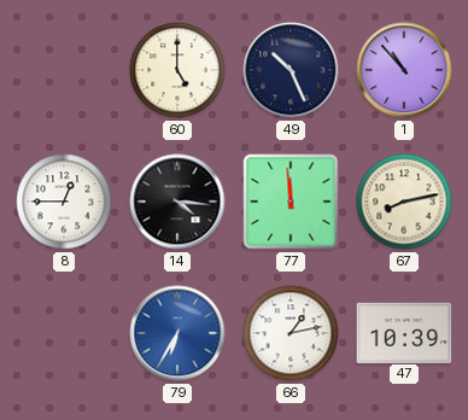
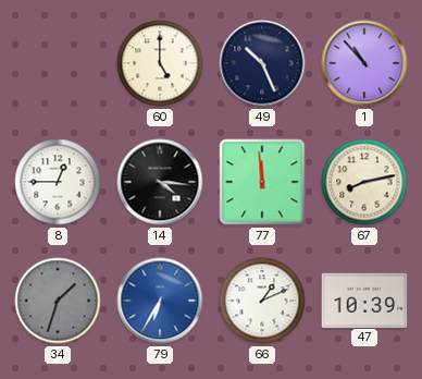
34: none -> 1:33 (58, 301)
66: 1:13 -> 1:11 (262, 301)
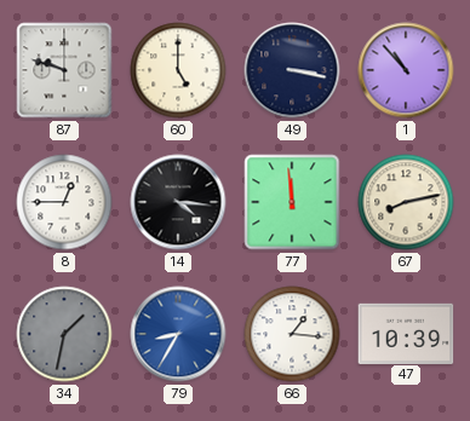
87: none -> 9:48 (64, 70)
49: 10:26 -> 3:17 (292, 70)
34: 1:33 -> 1:32 (64, 334)
79: 6:35 -> 8:35 (178, 334)
66: 1:11 -> 1:16 (292, 334)
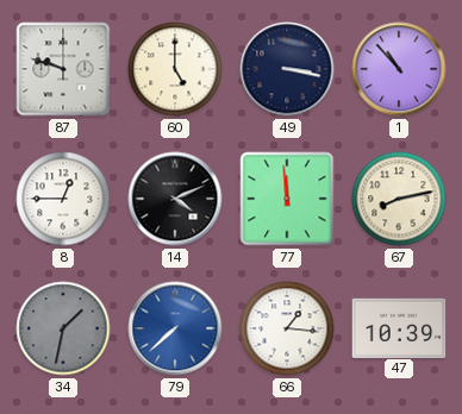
14: 4:16 -> 4:11 (175, 199)
79: 8:35 -> 7:38 (175, 328)
